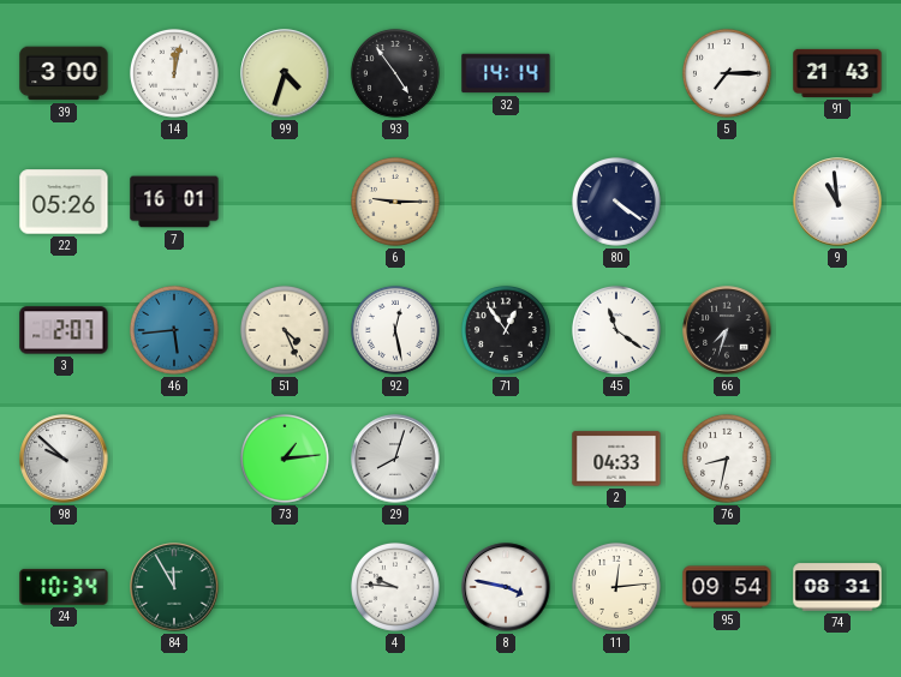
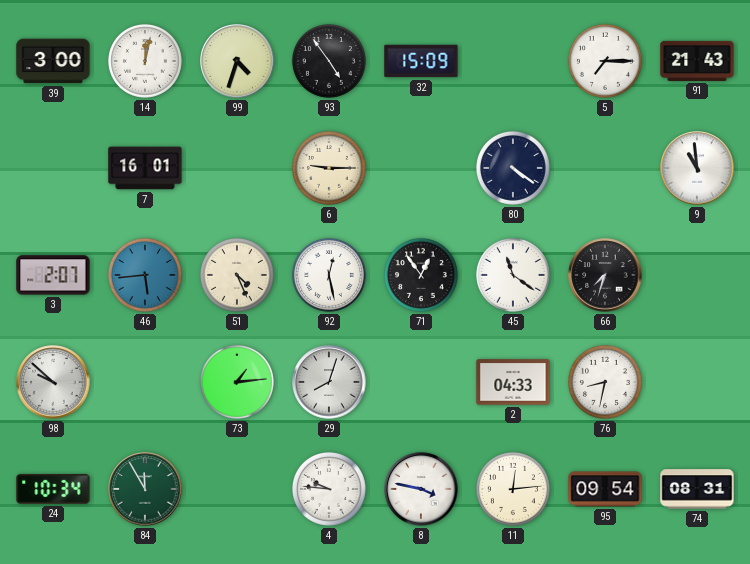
32: 14:14 -> 15:09 (421, 61)
22: 05:26 -> none (64, 202)
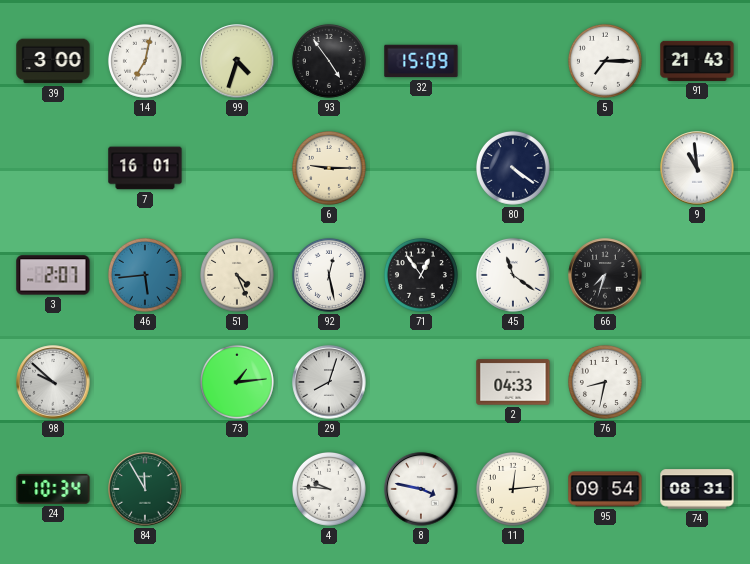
14: 12:02 -> 7:02 (145, 61)
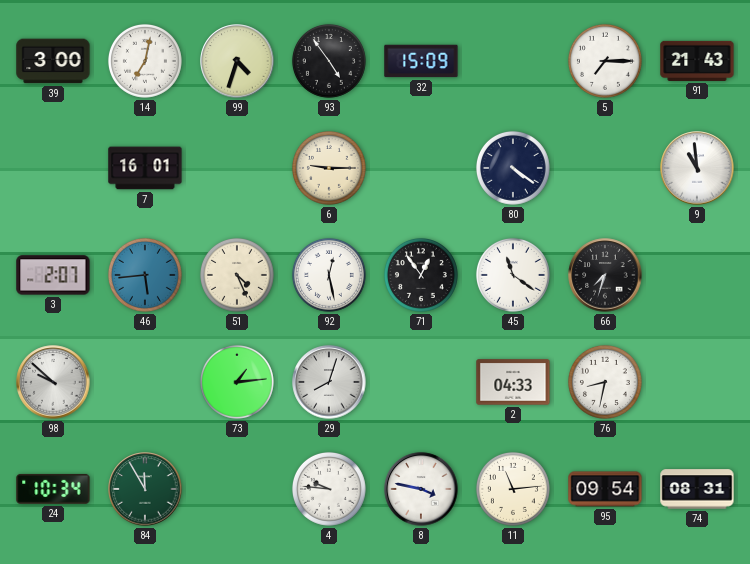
11: 12:14 -> 11:14 (513, 489)
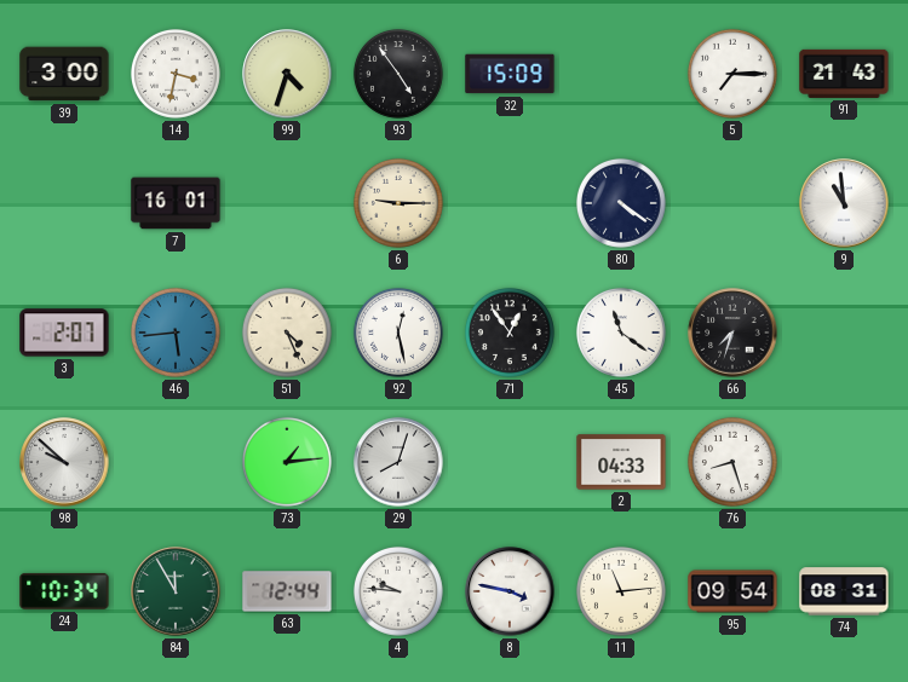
14: 7:02 -> 3:32 (176, 74)
76: 8:32 -> 8:27 (732, 462)
63: none -> 12:44 (287, 591)
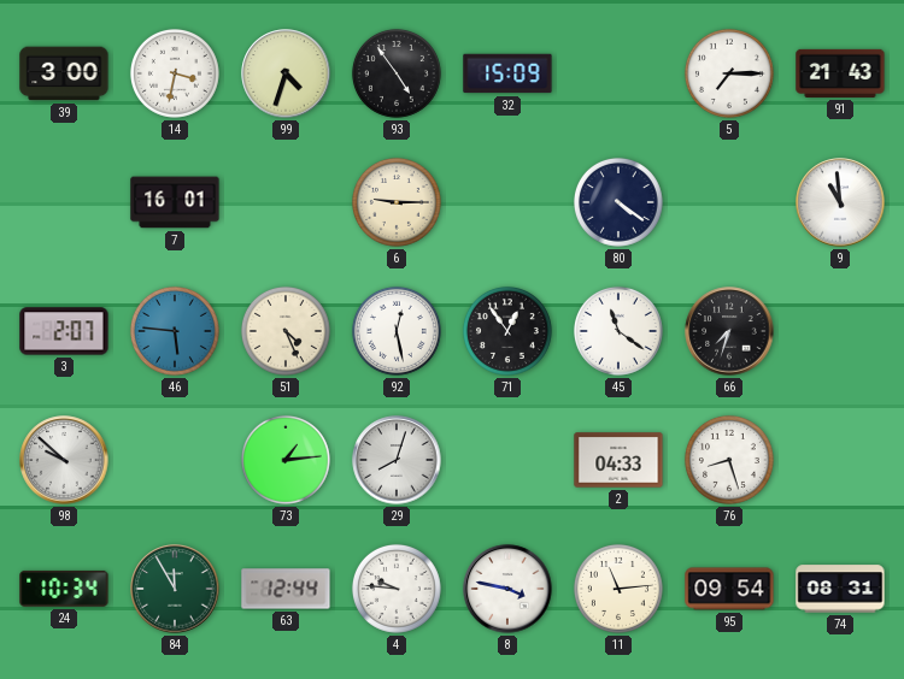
46: 5:44 -> 5:46 (175, 331)
